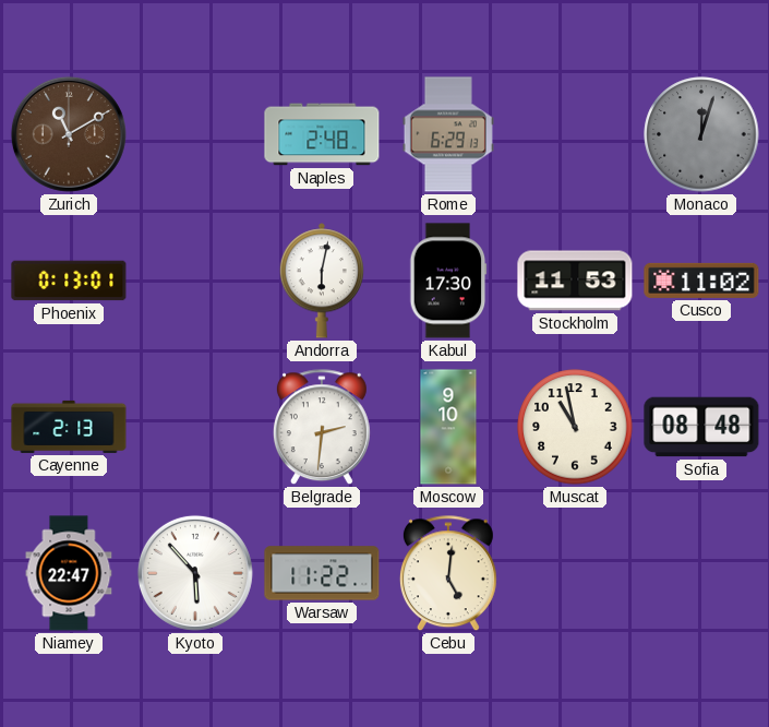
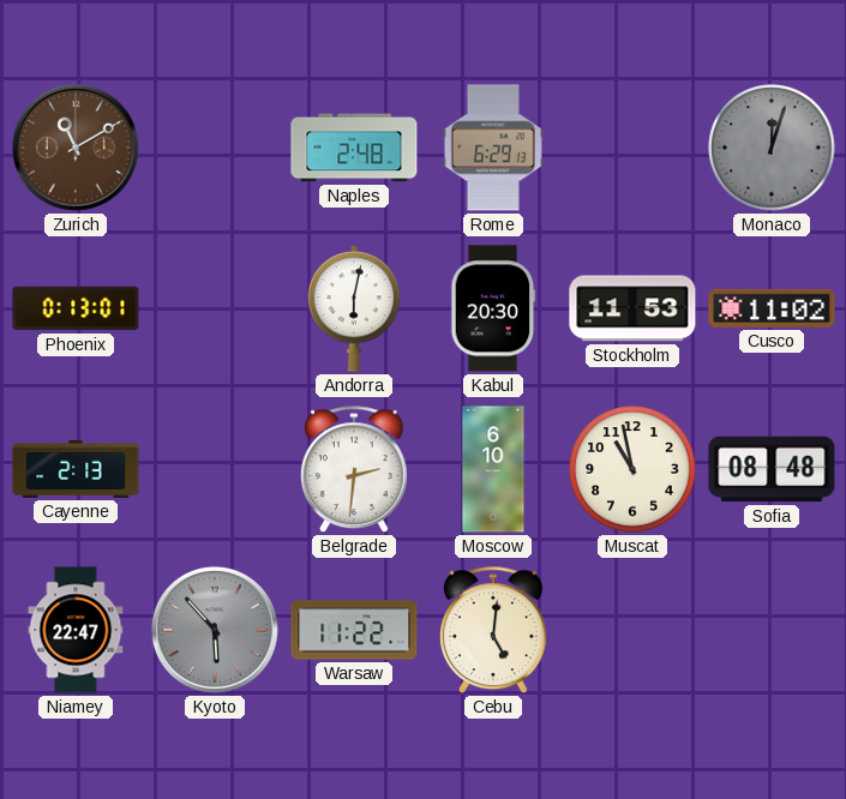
Kabul: 17:30 -> 20:30 (493, 308)
Moscow: 9:10 -> 6:10 (493, 469)
Kyoto dial: white -> grey (215, 630)
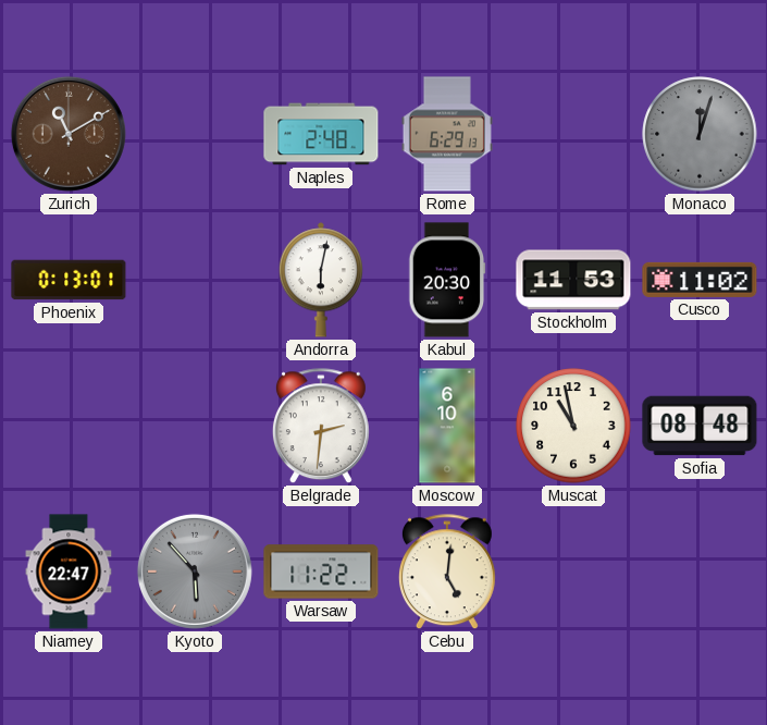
Cayenne: 2:13 -> none (76, 469)
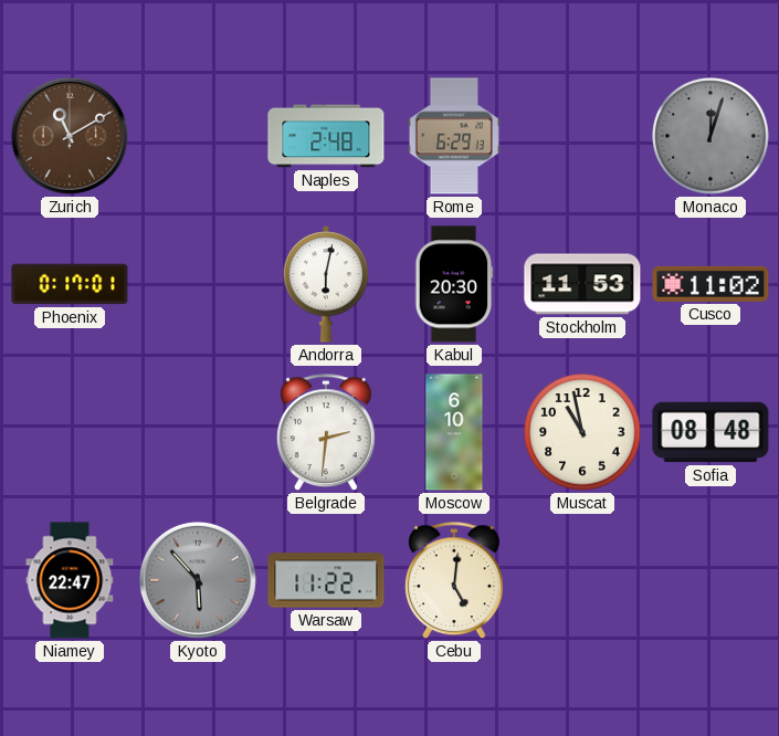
Phoenix: 0:13 -> 0:17 (70, 284)
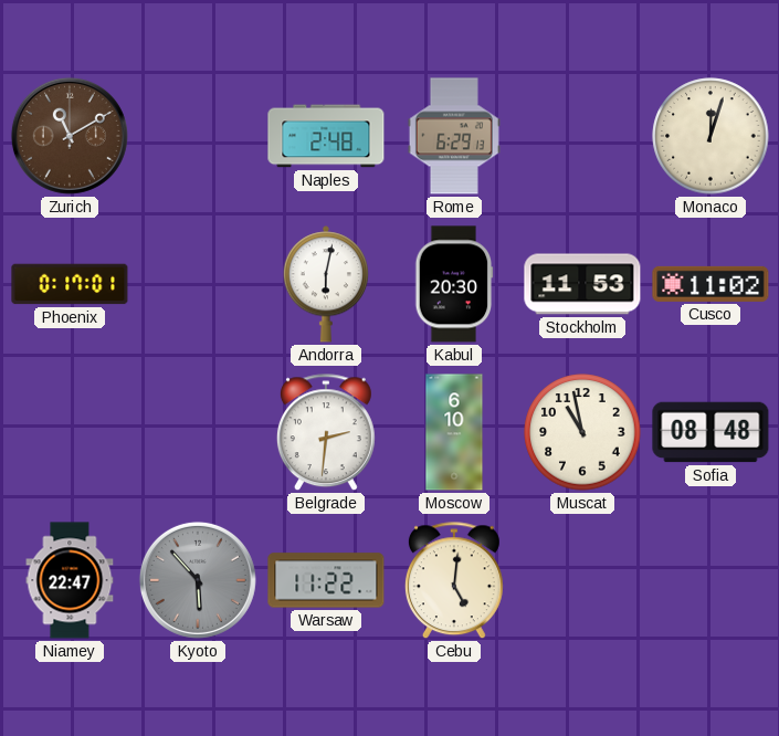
Monaco dial: grey -> cream (710, 136)
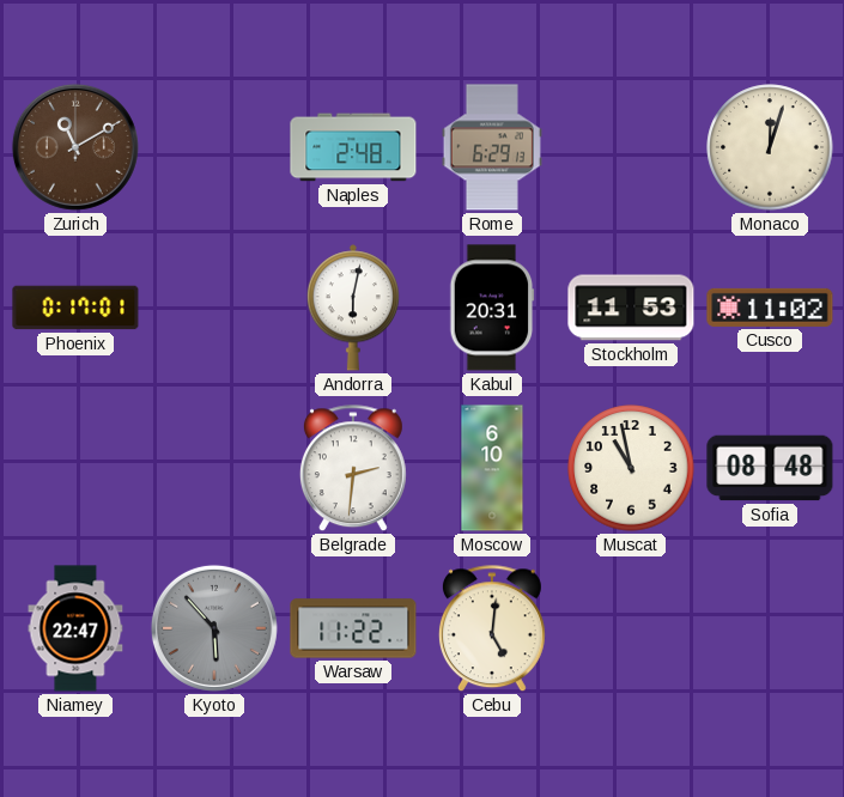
Kabul: 20:30 -> 20:31 (492, 308)
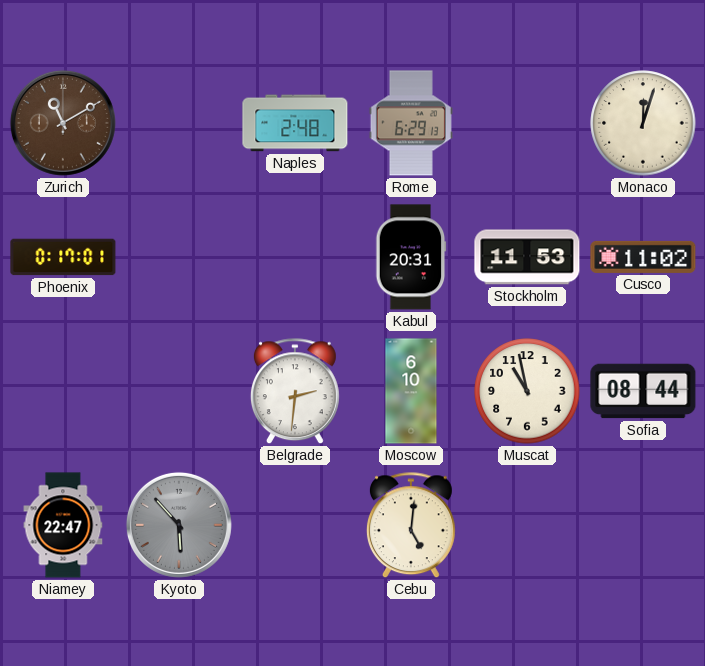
Andorra: 6:02 -> none (352, 308)
Sofia: 08:48 -> 08:44 (643, 391)
Warsaw: 11:22 -> none (353, 628)
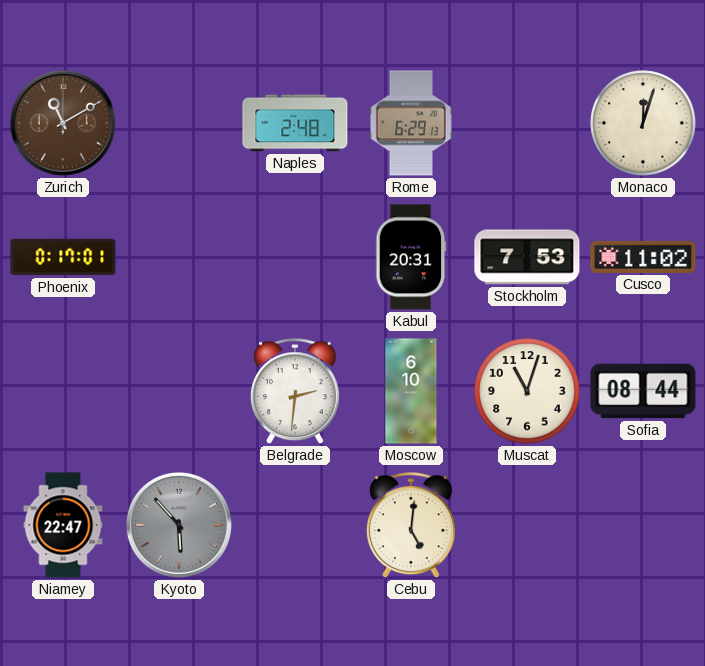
Stockholm: 11:53 -> 7:53 (527, 257)
Muscat: 10:58 -> 11:03 (527, 391)
